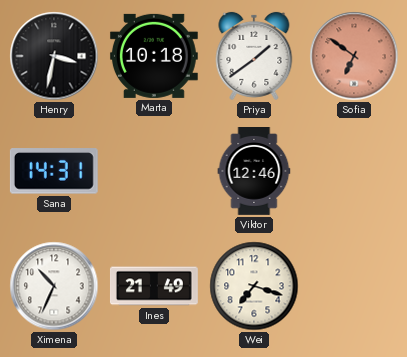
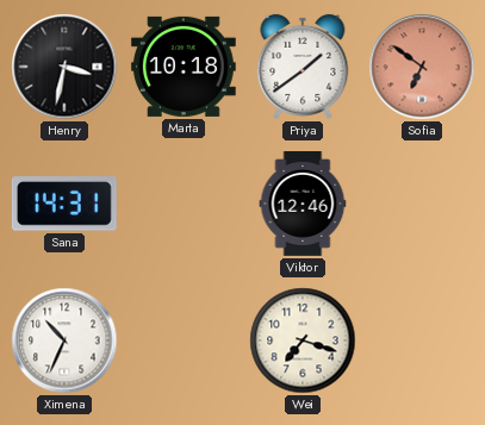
Ines: 21:49 -> none (154, 286)
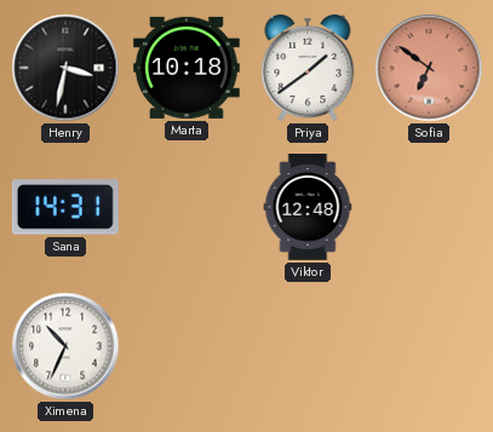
Viktor: 12:46 -> 12:48 (308, 208)
Wei: 7:18 -> none (303, 340)
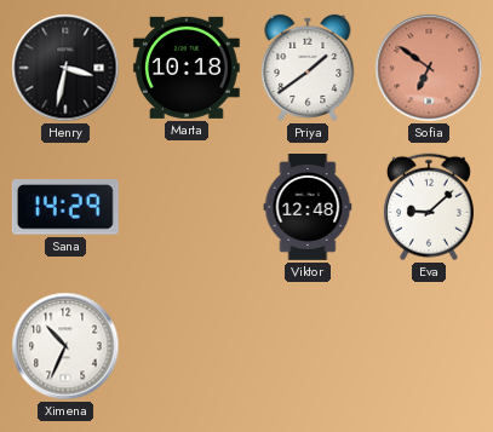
Sana: 14:31 -> 14:29 (65, 207)
Eva: none -> 9:08 (429, 207)
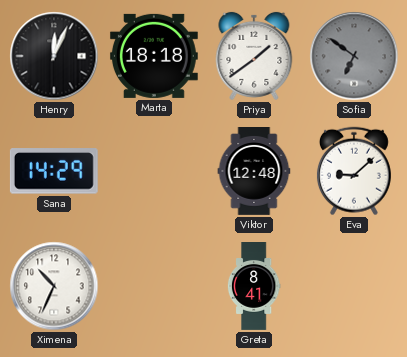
Henry: 3:32 -> 12:04 (54, 56)
Marta: 10:18 -> 18:18 (154, 56)
Sofia dial: salmon -> grey (354, 56)
Greta: none -> 8:41 (254, 287)
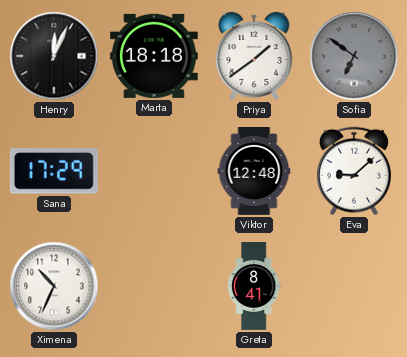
Sana: 14:29 -> 17:29 (54, 171)
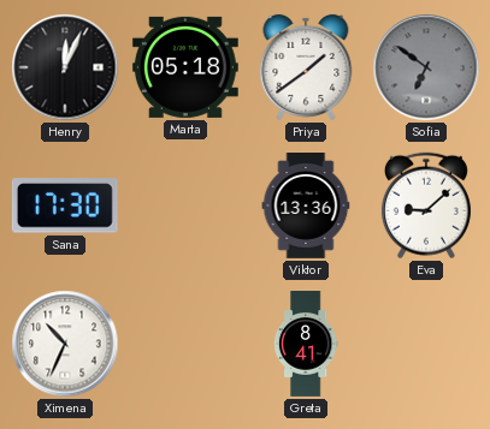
Marta: 18:18 -> 05:18 (185, 67)
Sana: 17:29 -> 17:30 (65, 205)
Viktor: 12:48 -> 13:36 (306, 207)
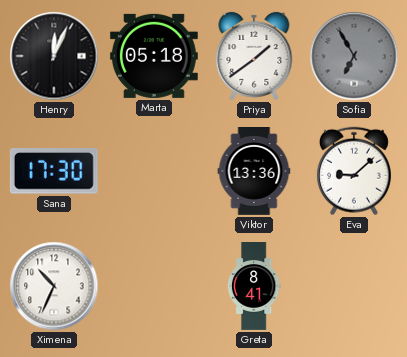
Sofia: 6:51 -> 6:55 (354, 56)
